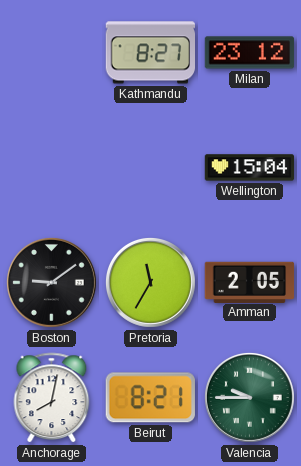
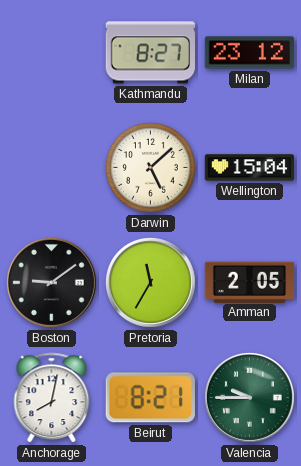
Darwin: none -> 5:08 (151, 168)
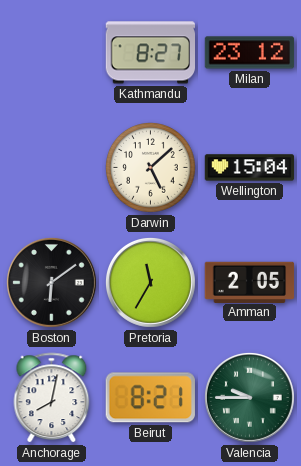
Boston: 9:09 -> 6:09 (52, 283)
